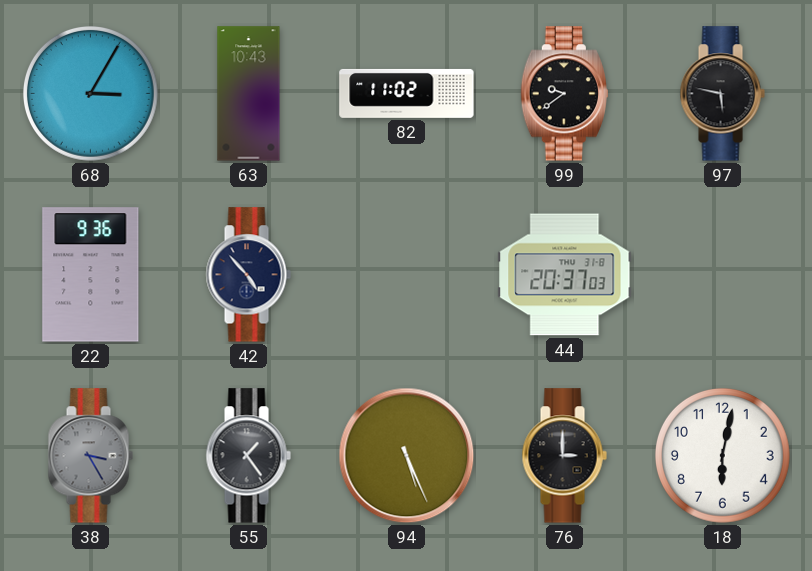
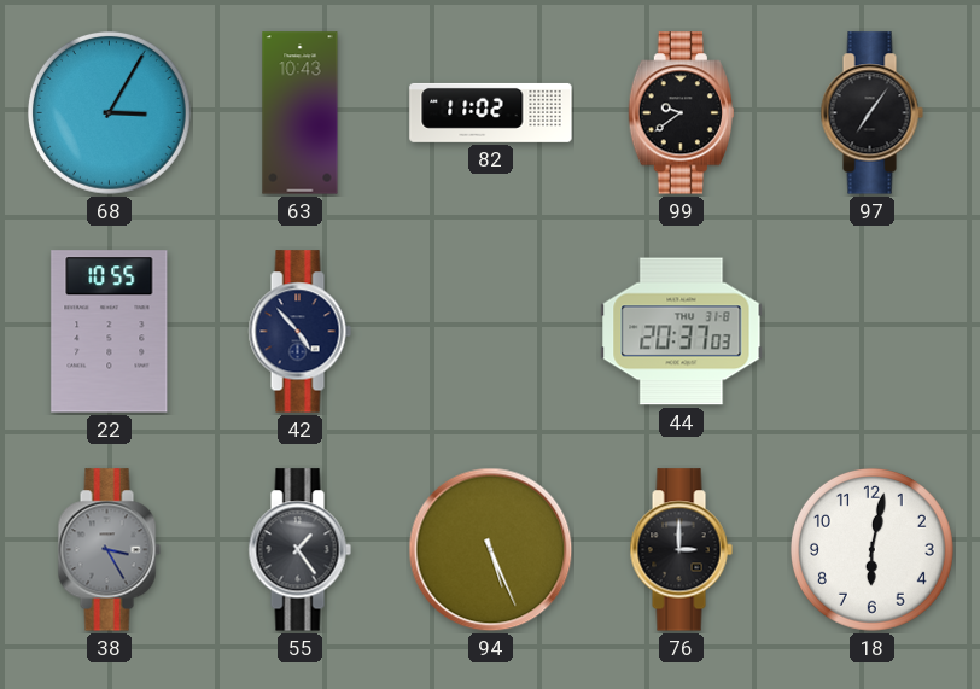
97: 5:47 -> 7:06 (871, 113)
22: 9:36 -> 10:55 (110, 332)
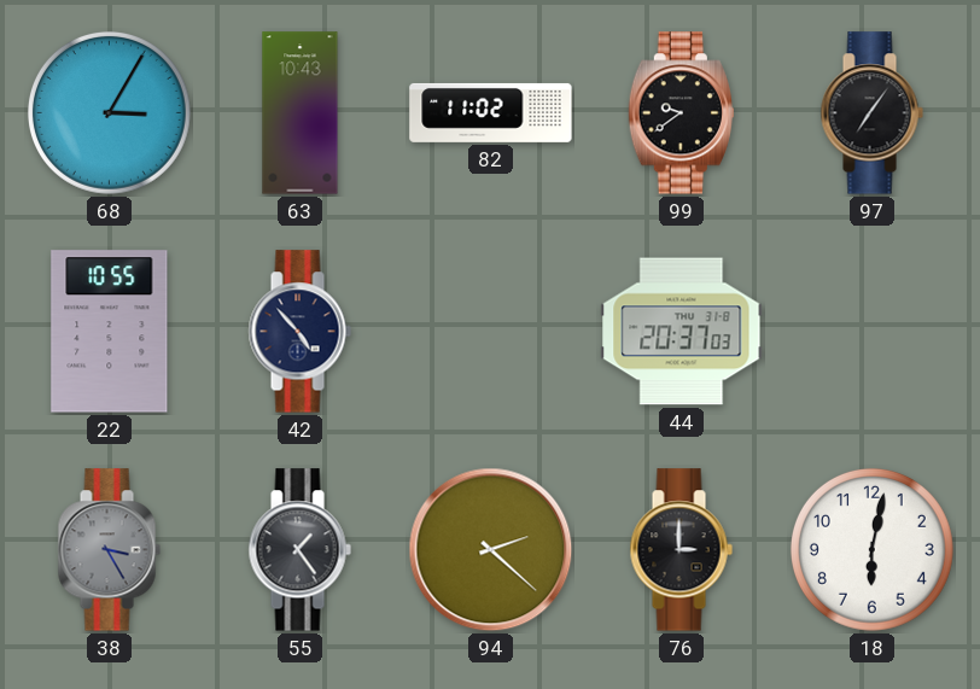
94: 5:26 -> 2:22 (491, 550)
